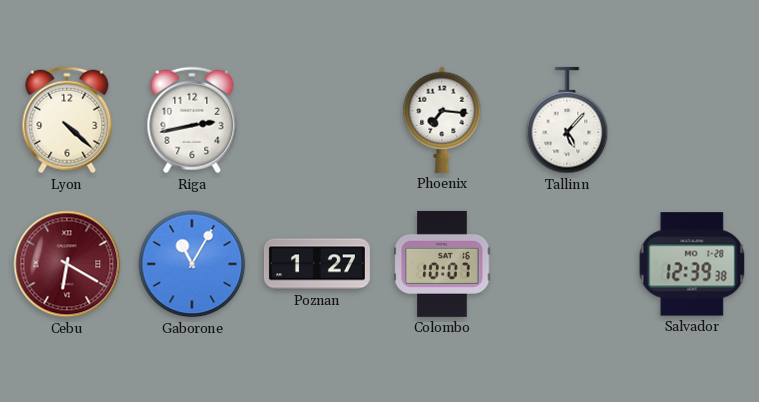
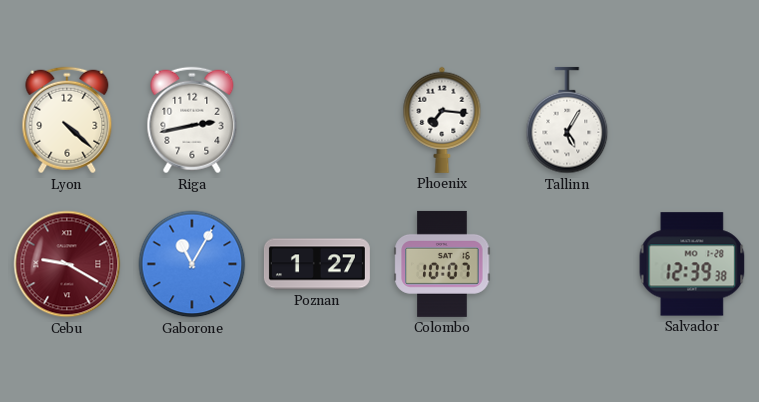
Tallinn: 5:07 -> 5:05 (567, 120)
Cebu: 6:20 -> 9:20 (67, 264)
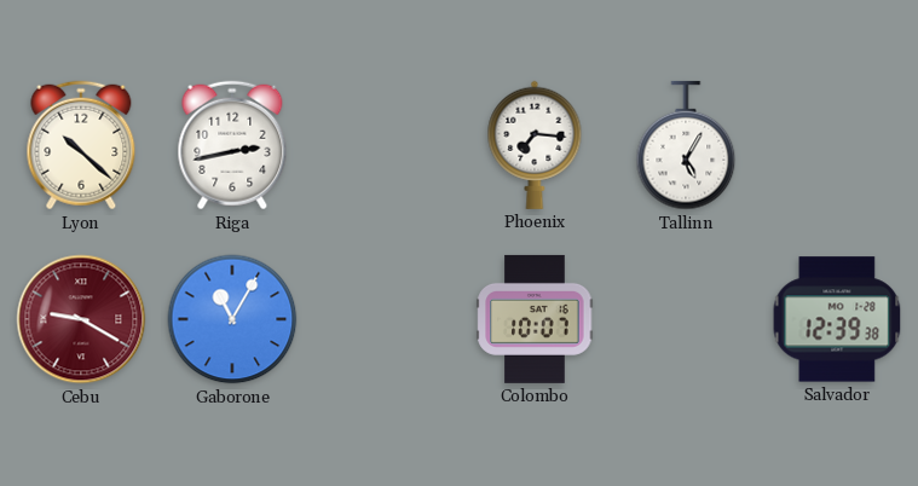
Lyon: 4:22 -> 10:22 (81, 145)
Poznan: 1:27 -> none (317, 264)
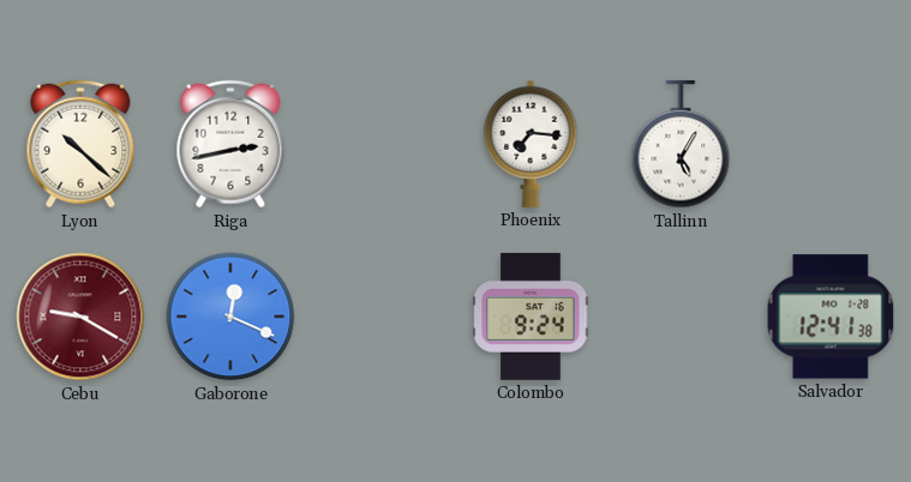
Gaborone: 11:05 -> 12:19 (230, 317)
Colombo: 10:07 -> 9:24 (531, 317)
Salvador: 12:39 -> 12:41 (831, 317)
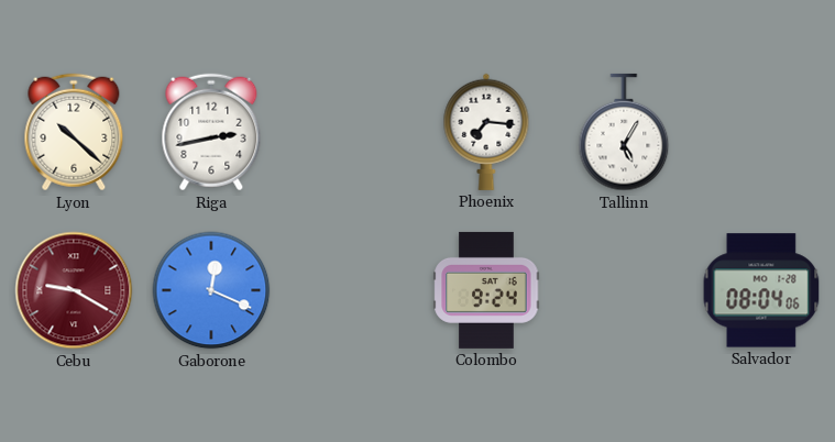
Salvador: 12:41 -> 08:04 (761, 290)
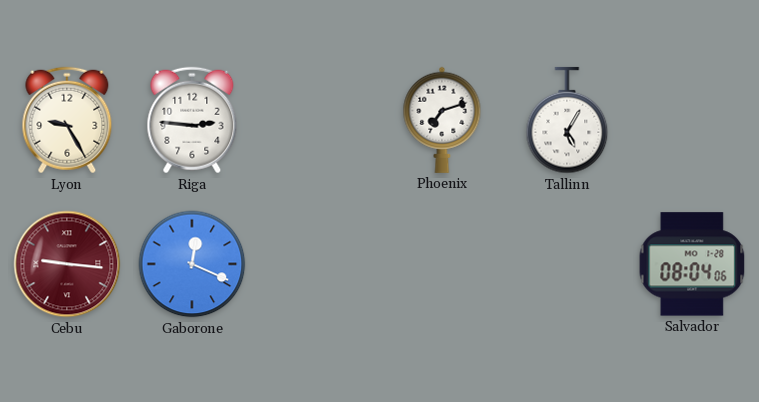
Lyon: 10:22 -> 9:25 (67, 120)
Riga: 2:43 -> 2:46 (192, 120)
Phoenix: 7:16 -> 7:12 (442, 120)
Cebu: 9:20 -> 9:16 (67, 264)
Colombo: 9:24 -> none (486, 290)
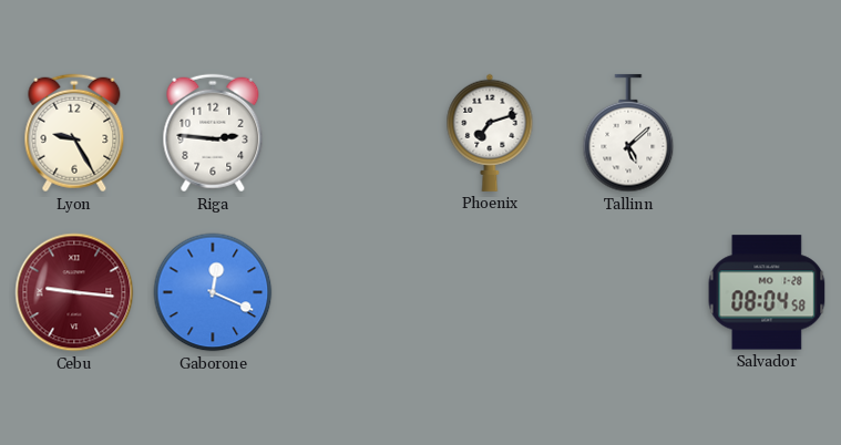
Tallinn: 5:05 -> 5:08 (628, 133)
Salvador: 08:04:06 -> 08:04:58 (767, 292)
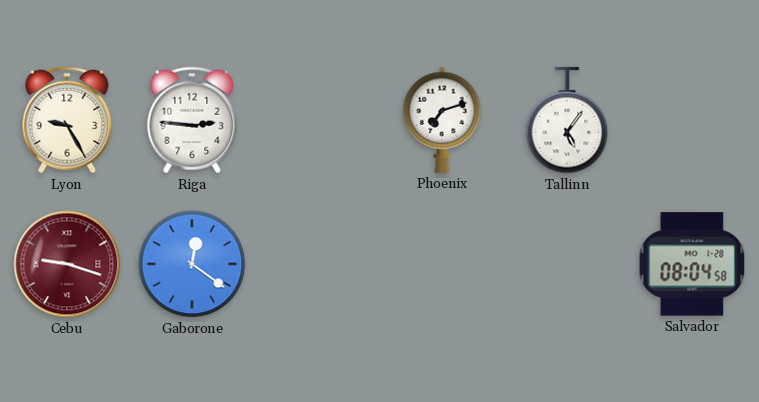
Tallinn: 5:08 -> 5:06 (567, 120)
Cebu: 9:16 -> 9:18 (67, 264)
Gaborone: 12:19 -> 12:21 (192, 264)
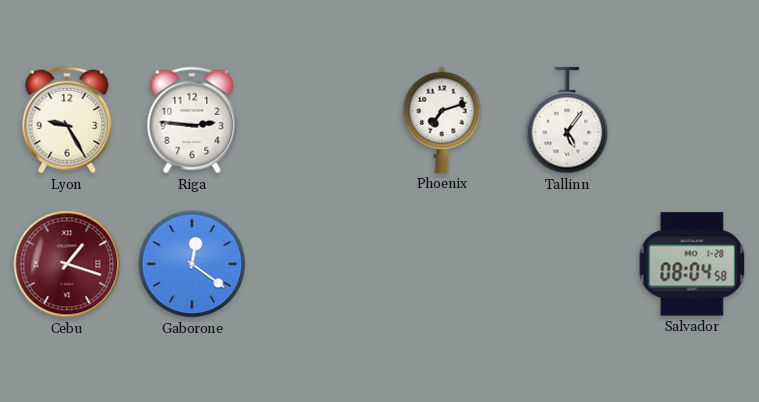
Cebu: 9:18 -> 1:18 (67, 264)
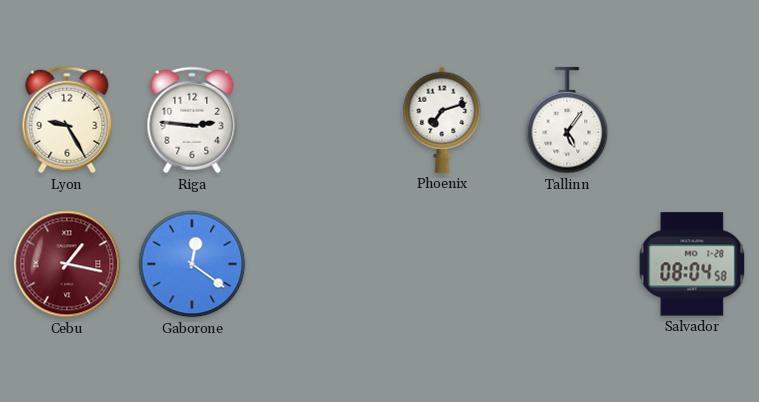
Cebu: 1:18 -> 1:17 (67, 264)
